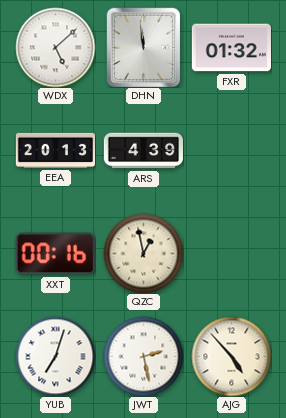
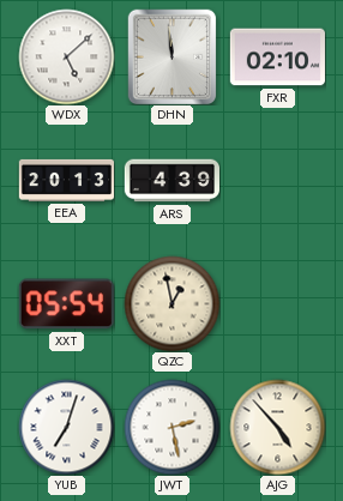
FXR: 01:32 -> 02:10 (277, 58)
XXT: 00:16 -> 05:54 (66, 304)
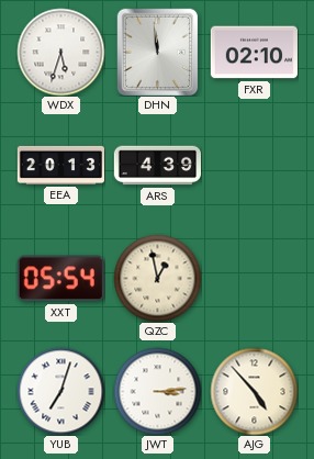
WDX: 5:08 -> 5:33 (60, 52)
JWT: 2:28 -> 3:14 (157, 391)
